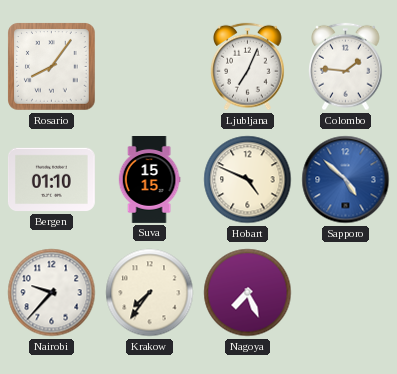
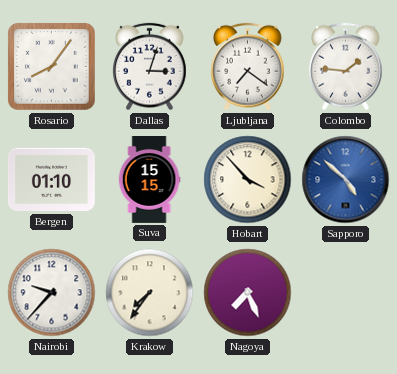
Dallas: none -> 3:03 (150, 67)
Ljubljana: 7:04 -> 7:21 (248, 67)
Hobart: 4:49 -> 3:53 (248, 180)
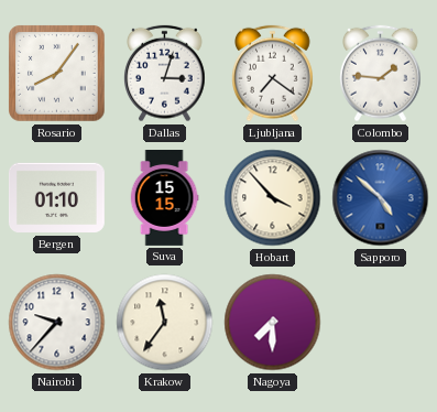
Krakow: 7:36 -> 11:36 (165, 323)
Nagoya: 7:26 -> 7:30 (273, 323)
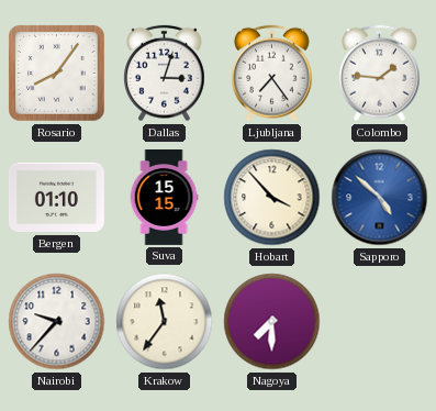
Ljubljana: 7:21 -> 7:24 (272, 74)
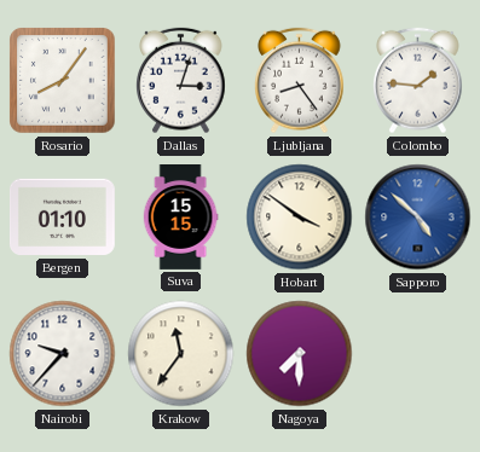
Ljubljana: 7:24 -> 8:24 (300, 81)
Hobart: 3:53 -> 3:51 (300, 218)
